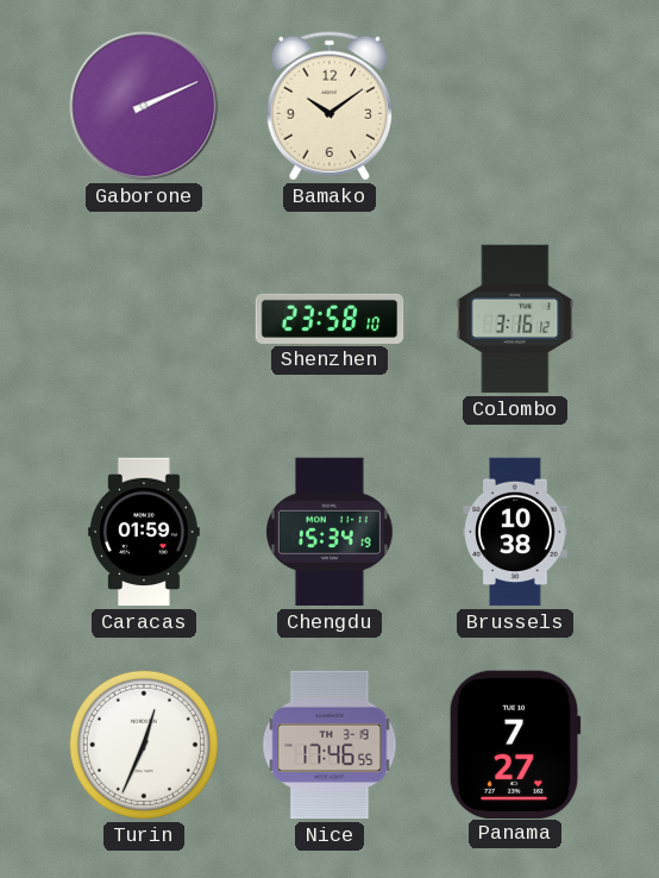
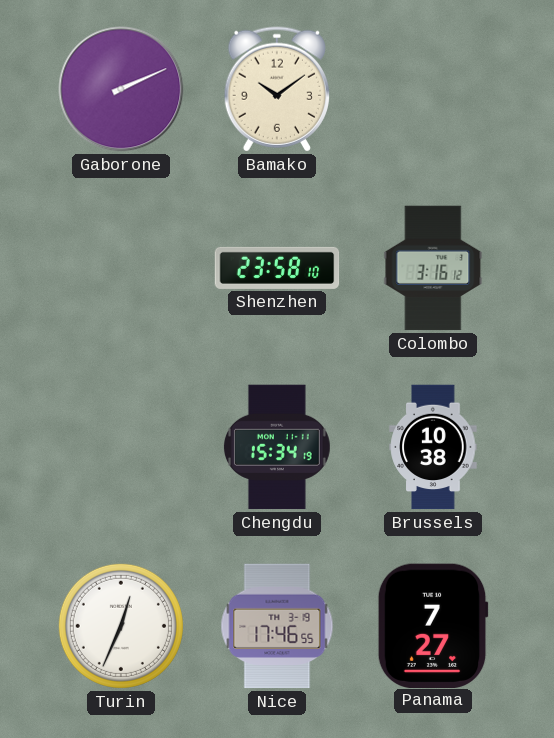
Caracas: 01:59 -> none (145, 532)
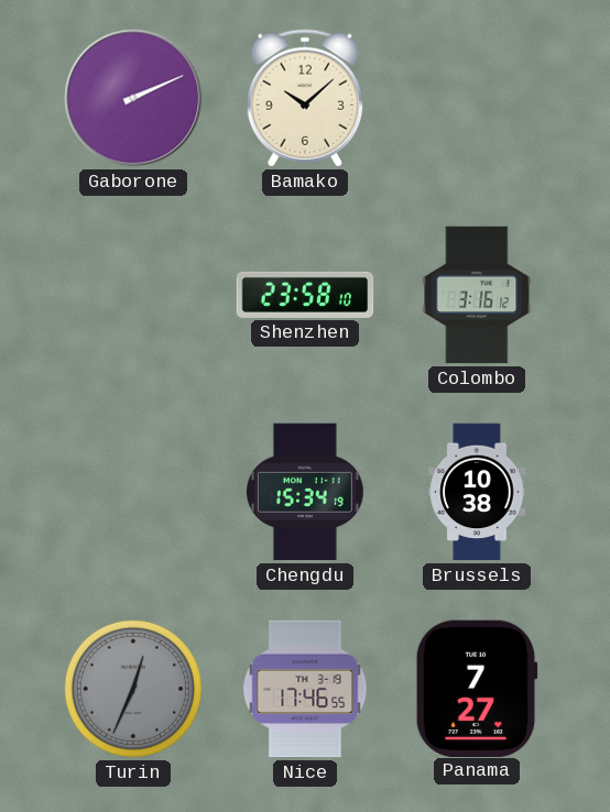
Bamako: 10:09 -> 10:08 (305, 98)
Turin dial: white -> grey (133, 689)
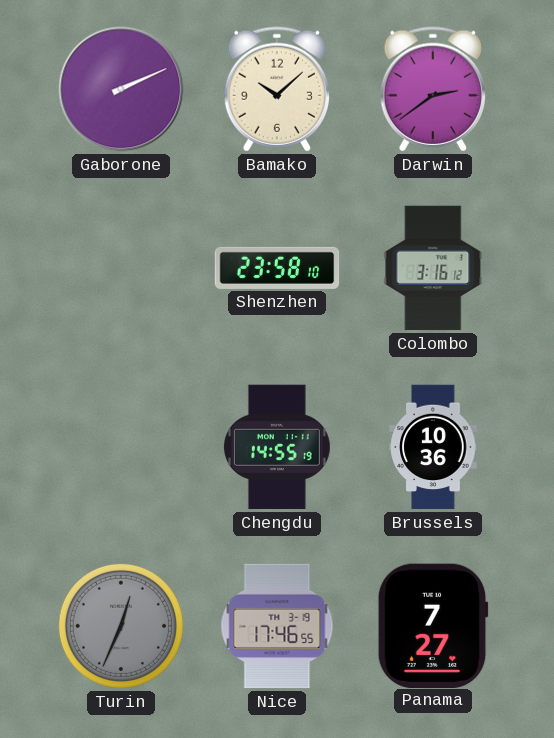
Darwin: none -> 2:39 (433, 89)
Chengdu: 15:34 -> 14:55 (277, 447)
Brussels: 10:38 -> 10:36 (433, 447)
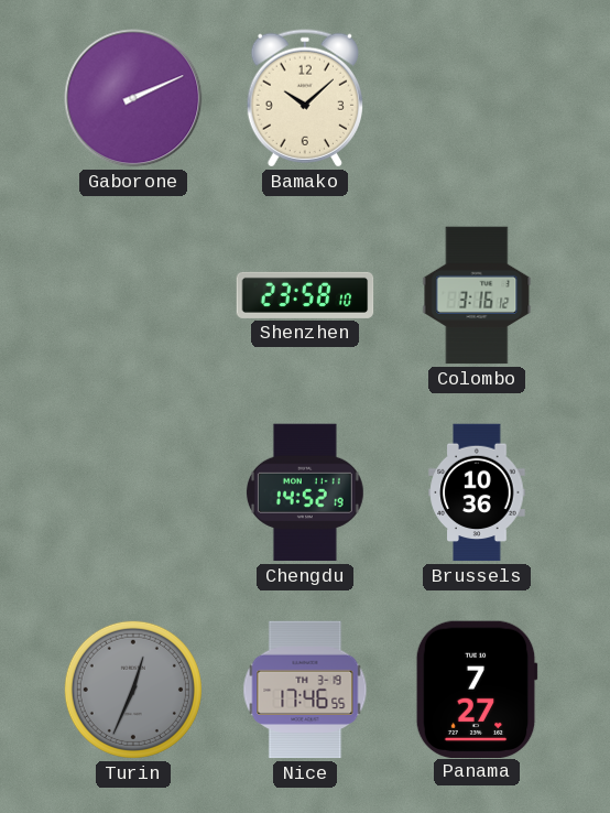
Darwin: 2:39 -> none (433, 89)
Chengdu: 14:55 -> 14:52 (305, 492)
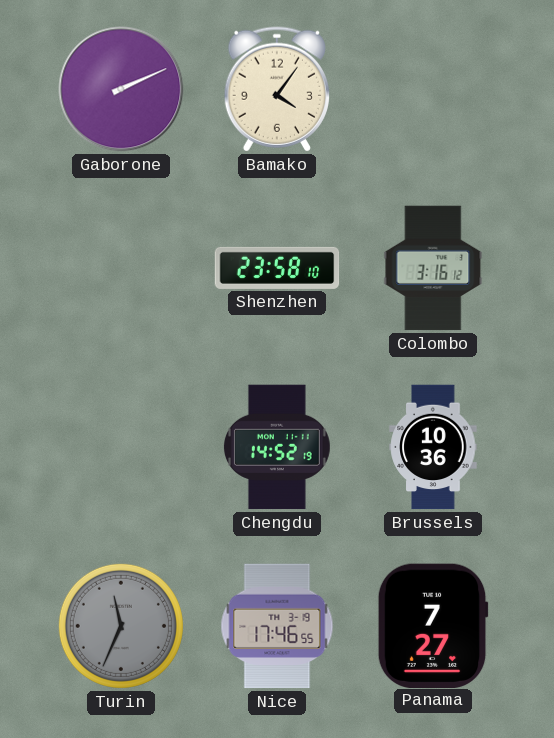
Bamako: 10:08 -> 4:06 (277, 89)
Turin: 12:34 -> 11:34 (121, 626)
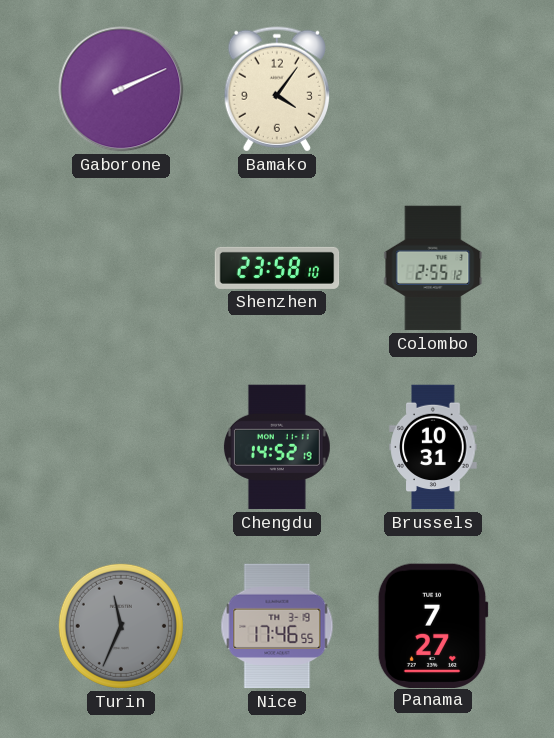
Colombo: 3:16 -> 2:55 (433, 268)
Brussels: 10:36 -> 10:31 (433, 447)
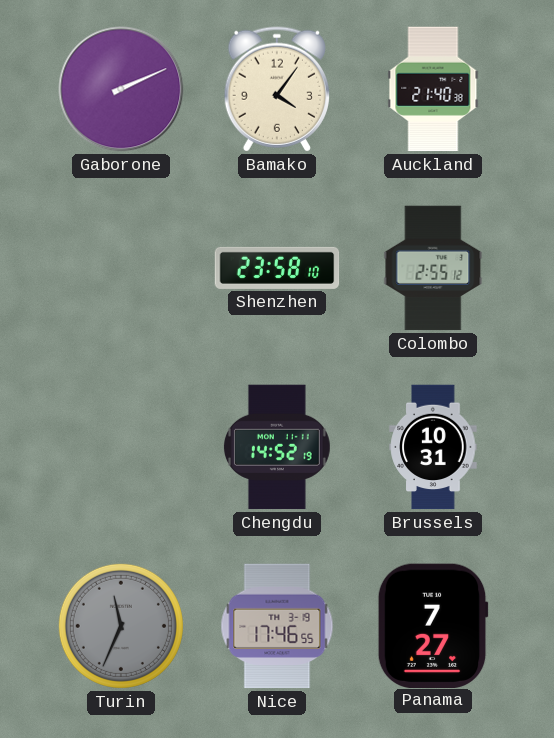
Auckland: none -> 21:40 (433, 89)
